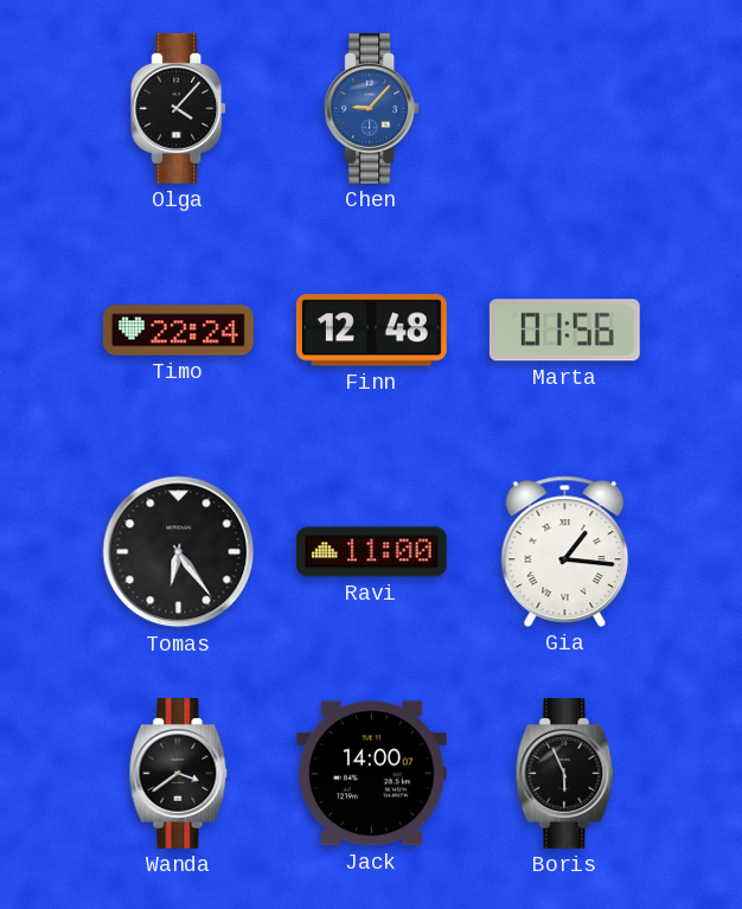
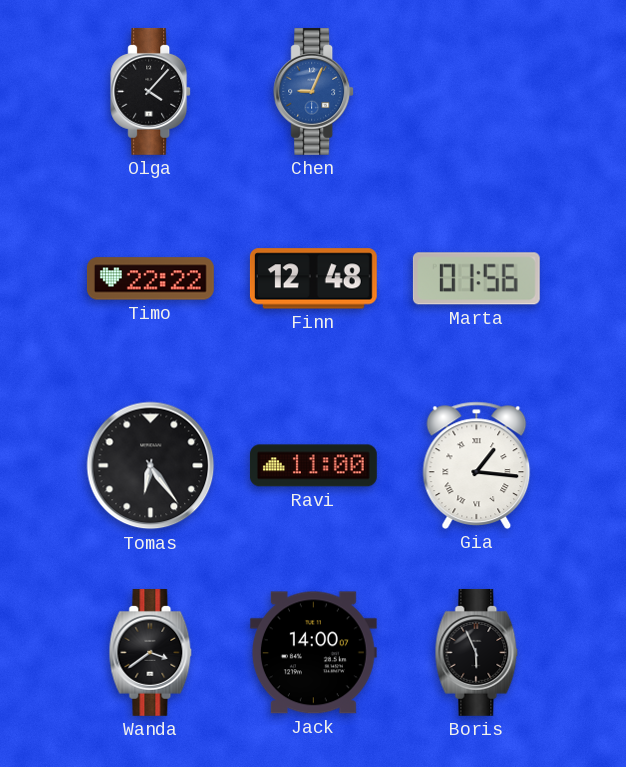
Chen: 9:07 -> 9:04 (314, 91)
Timo: 22:24 -> 22:22 (150, 279)
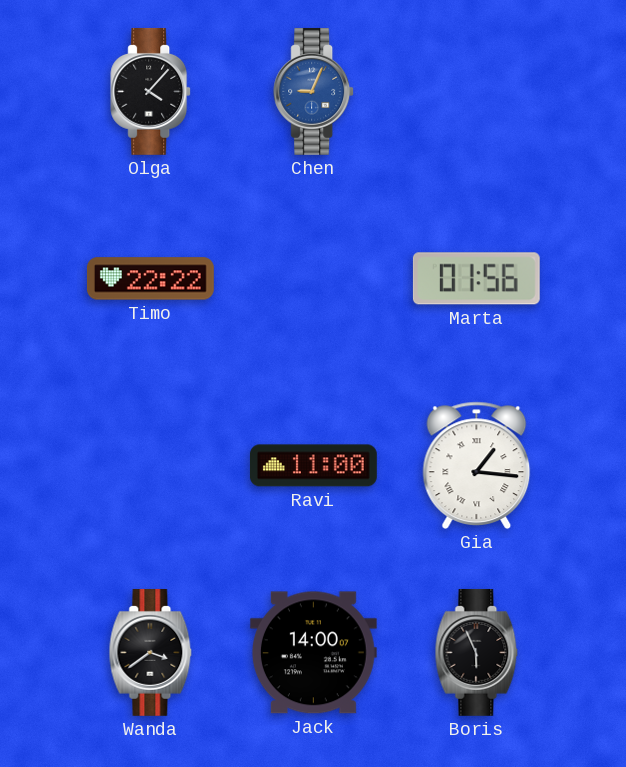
Finn: 12:48 -> none (313, 279)
Tomas: 6:24 -> none (151, 466)
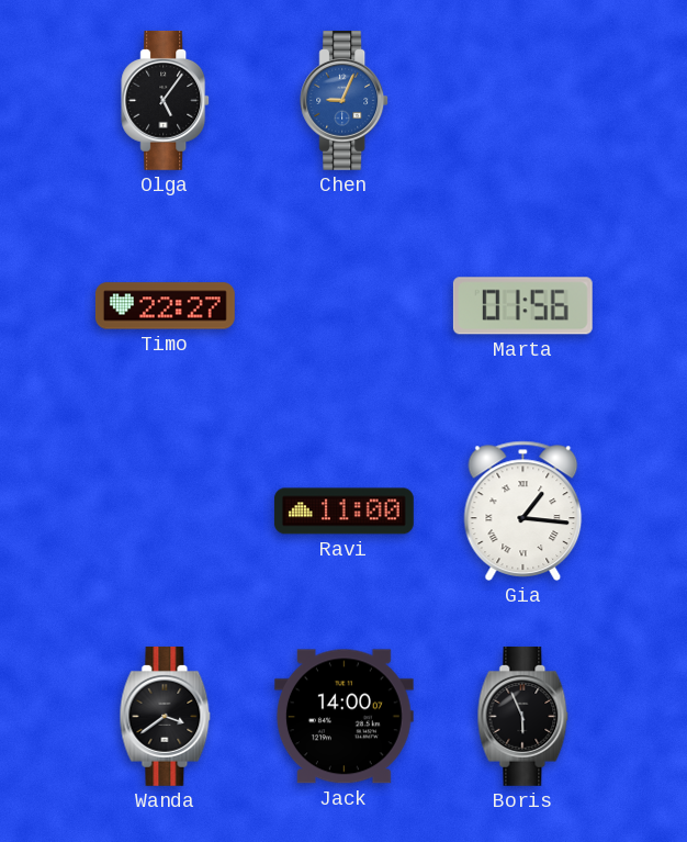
Olga: 4:07 -> 5:06 (166, 100)
Timo: 22:22 -> 22:27 (165, 306)
